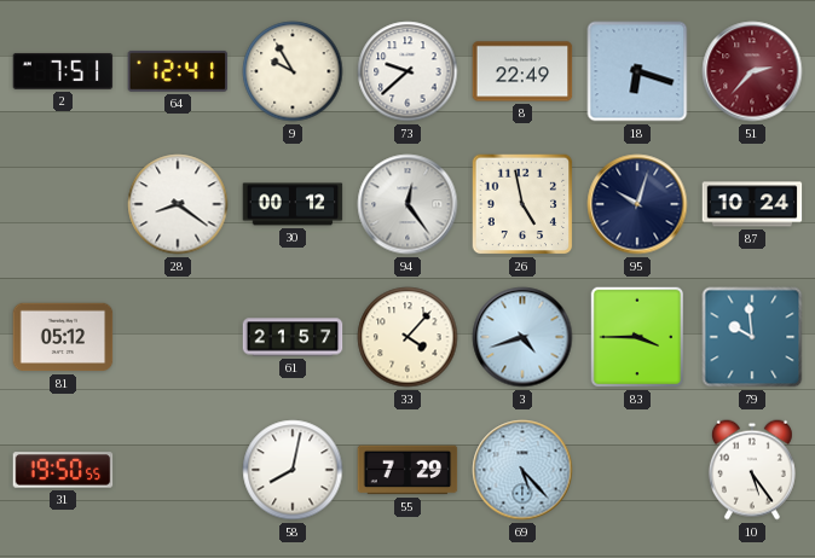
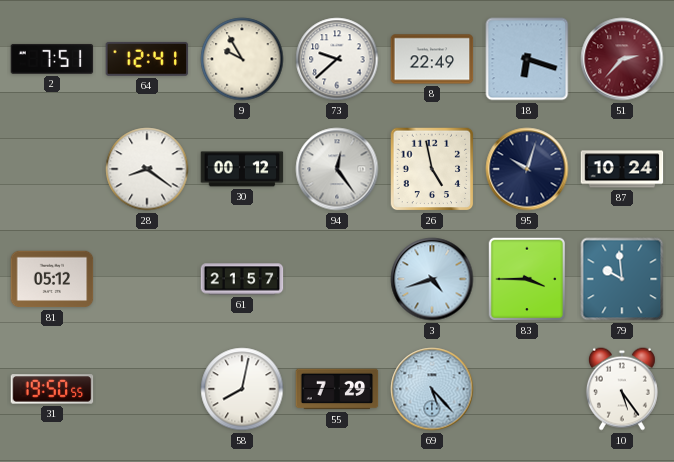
33: 4:07 -> none (407, 337)
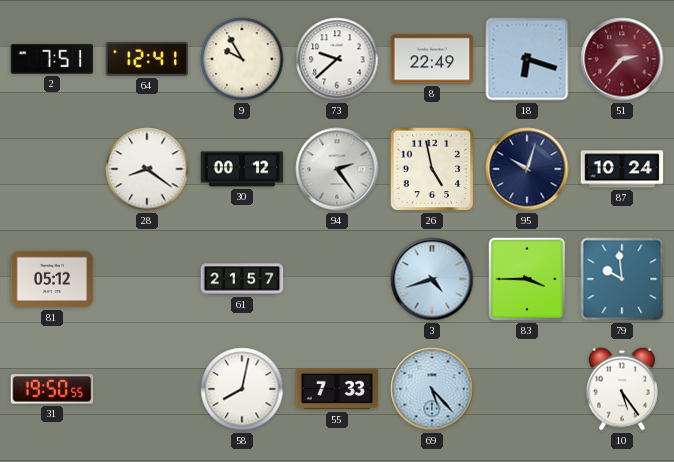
94: 12:24 -> 2:24 (337, 169)
55: 7:29 -> 7:33 (337, 389)
